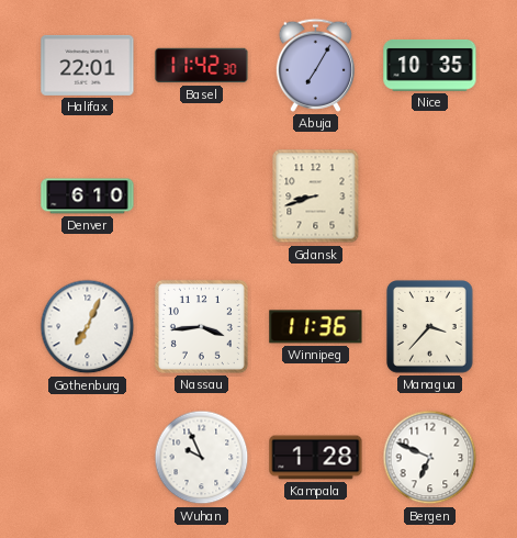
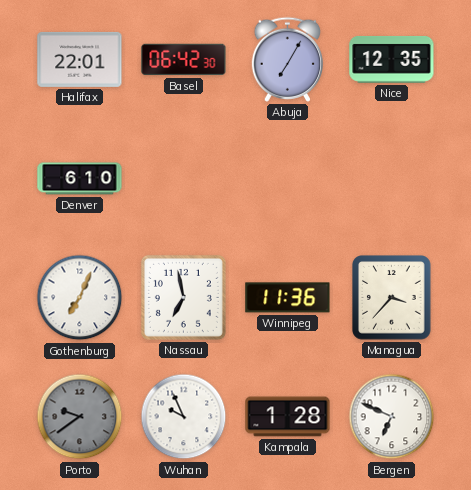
Basel: 11:42 -> 06:42 (184, 60)
Nice: 10:35 -> 12:35 (392, 59)
Gdansk: 8:42 -> none (316, 197)
Nassau: 3:44 -> 6:58 (183, 297)
Porto: none -> 9:39 (80, 417)
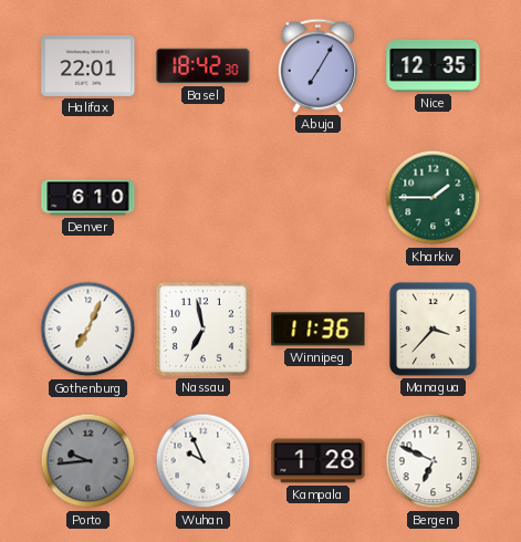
Basel: 06:42 -> 18:42 (204, 66)
Kharkiv: none -> 1:45 (434, 198)
Porto: 9:39 -> 9:44 (88, 461)
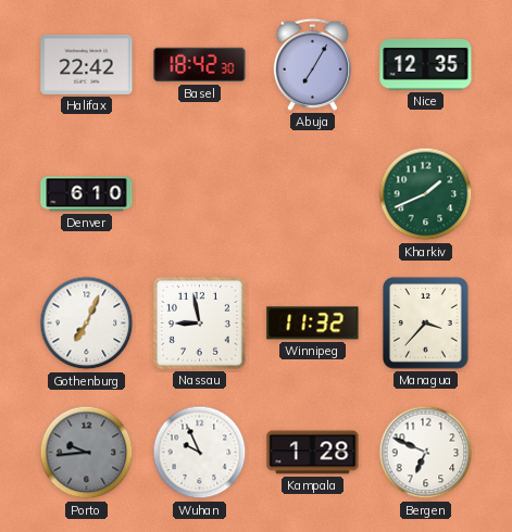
Halifax: 22:01 -> 22:42 (87, 64)
Kharkiv: 1:45 -> 1:41 (426, 194)
Nassau: 6:58 -> 8:58 (199, 322)
Winnipeg: 11:36 -> 11:32 (313, 324)
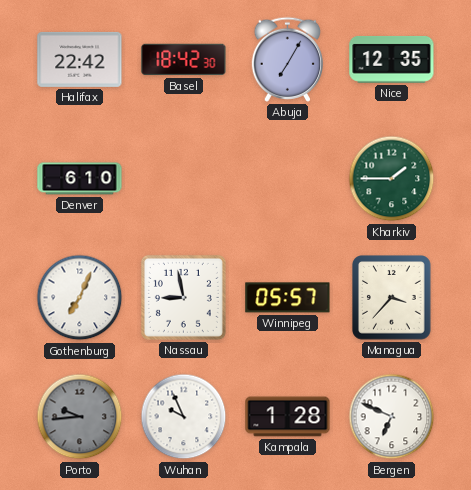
Kharkiv: 1:41 -> 1:45 (392, 179)
Winnipeg: 11:32 -> 05:57 (288, 298)
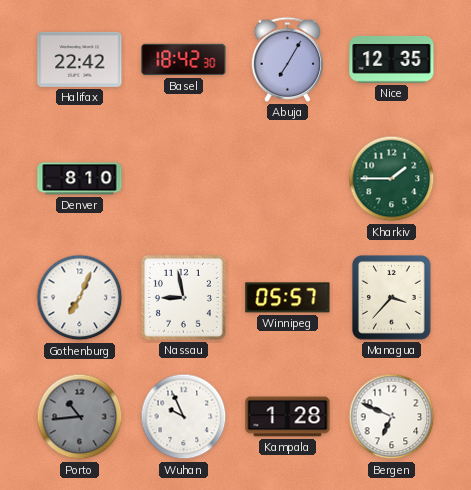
Denver: 6:10 -> 8:10 (80, 179)
Porto: 9:44 -> 10:44 (80, 417)
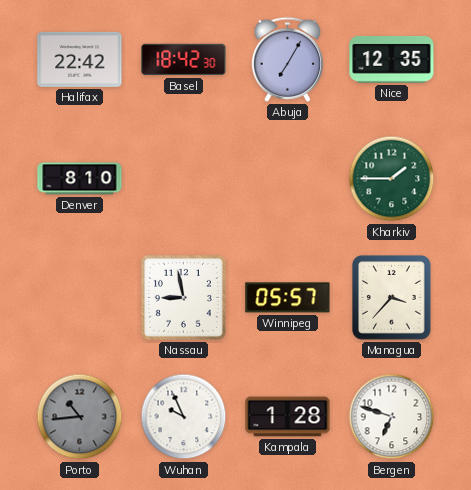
Gothenburg: 7:04 -> none (80, 298)
Bergen: 6:49 -> 6:48 (392, 417)
